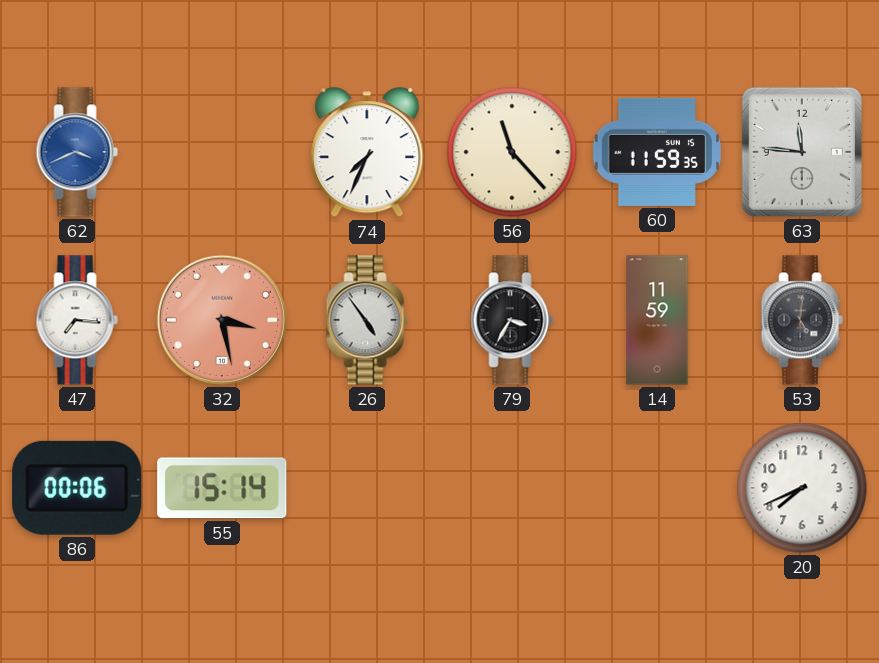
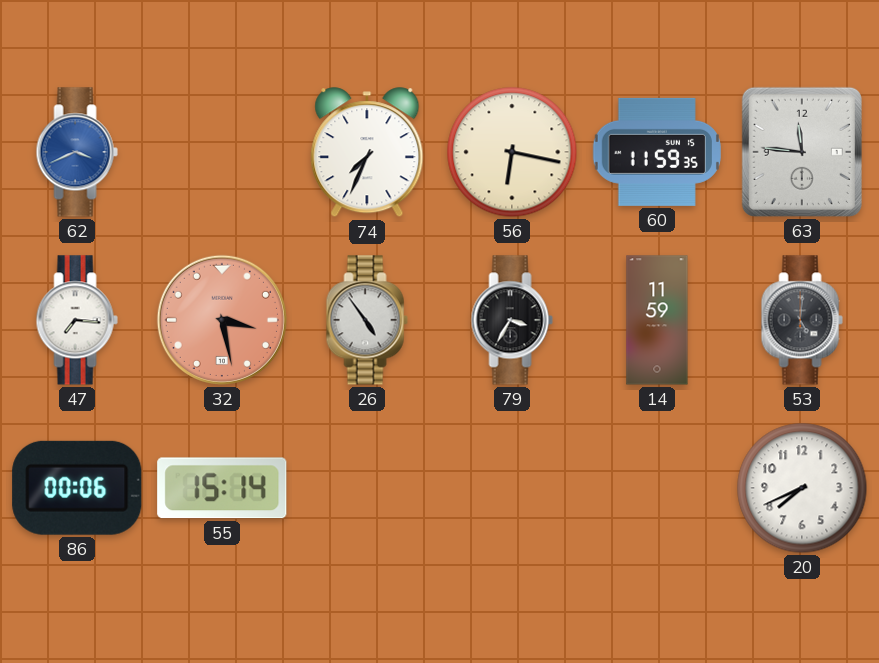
56: 11:23 -> 6:17 (512, 152)
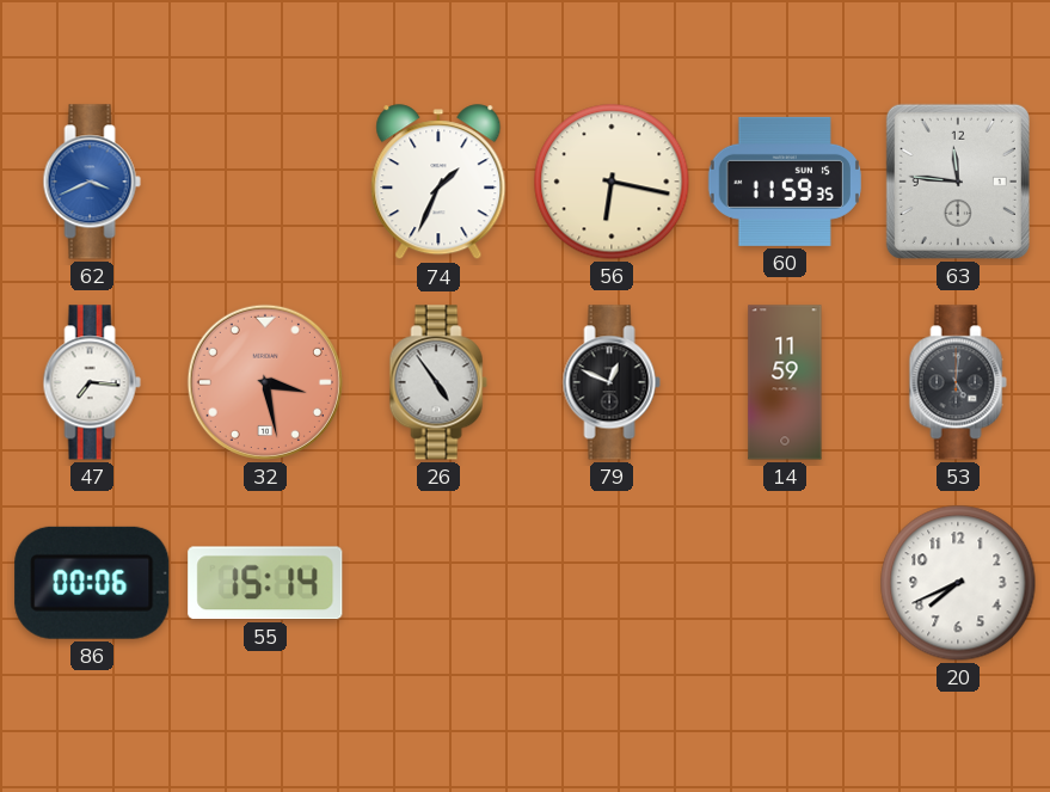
74: 7:34 -> 1:34 (438, 183)
79: 3:35 -> 12:49 (612, 382)
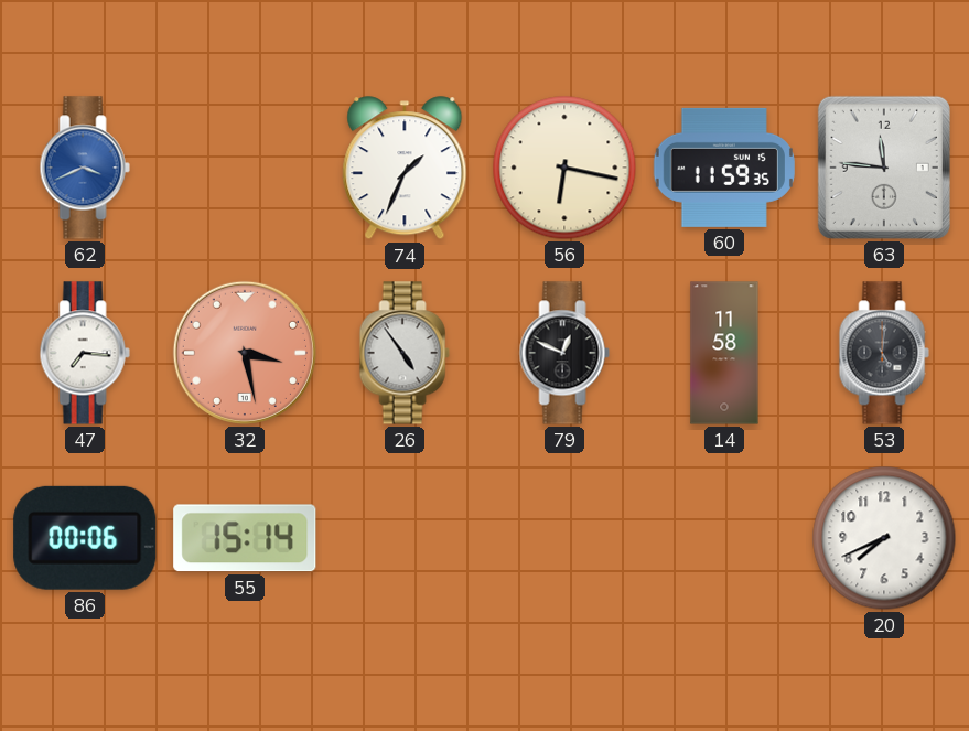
14: 11:59 -> 11:58 (724, 353)
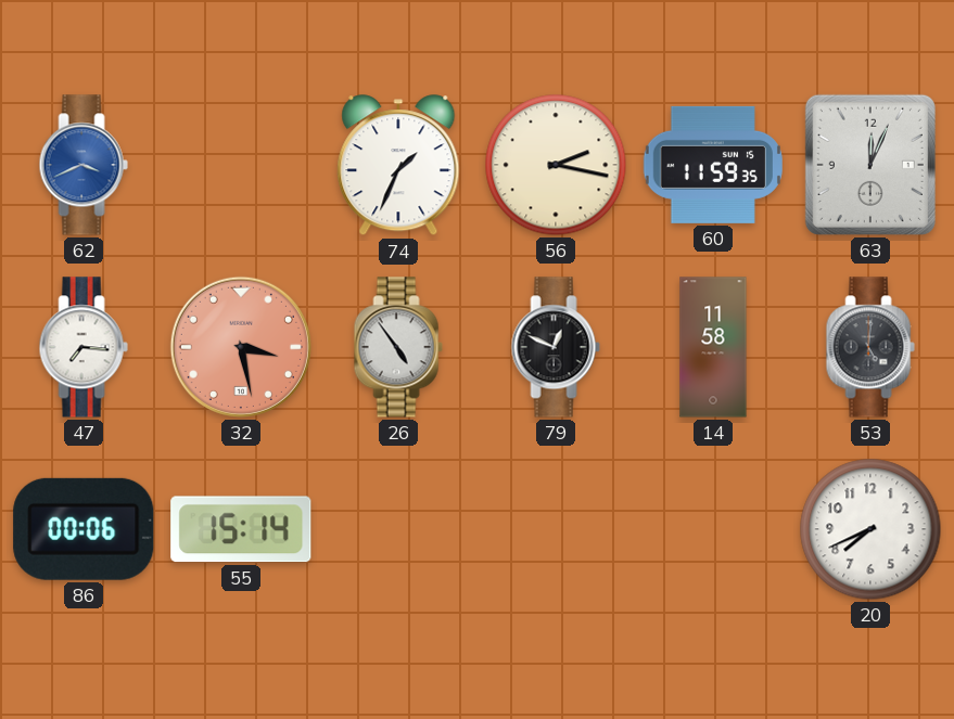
56: 6:17 -> 2:17 (556, 165)
63: 11:46 -> 12:04 (870, 165)
